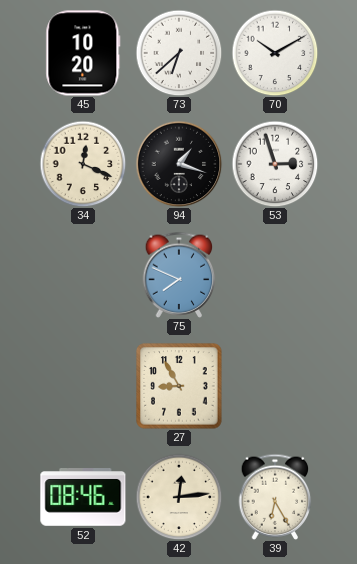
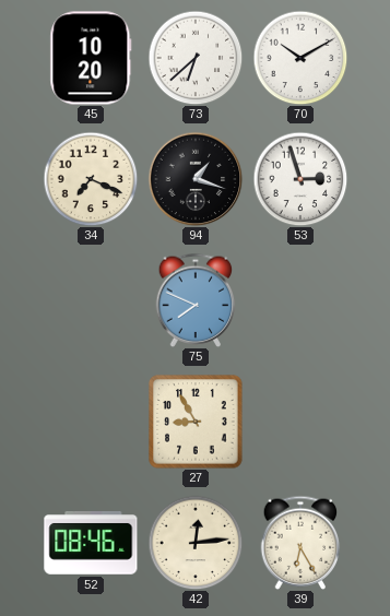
34: 12:19 -> 7:19 (91, 179)
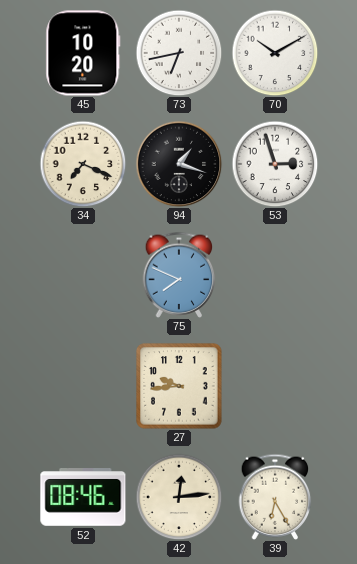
73: 6:38 -> 6:43 (179, 53)
27: 8:55 -> 9:44 (179, 386)
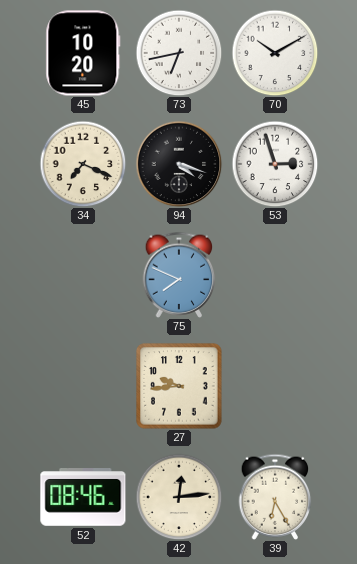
94: 1:18 -> 4:18 (179, 164)
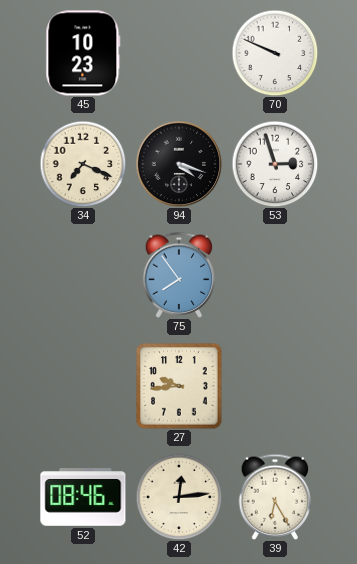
45: 10:20 -> 10:23 (83, 53)
73: 6:43 -> none (179, 53)
70: 10:10 -> 9:49 (275, 53)
75: 7:49 -> 7:54 (179, 275)
